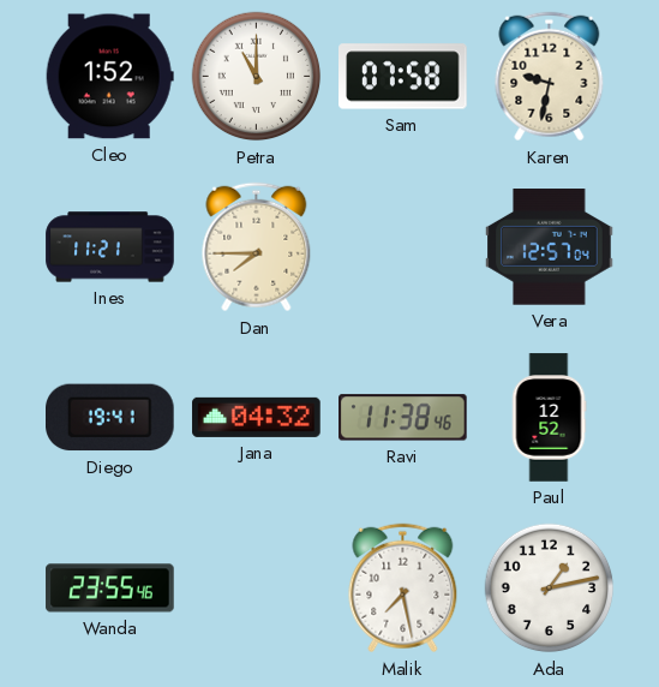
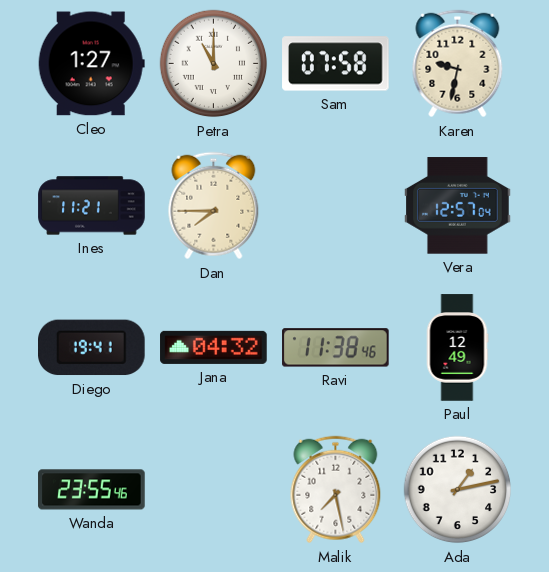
Cleo: 1:52 -> 1:27 (91, 64)
Paul: 12:52 -> 12:49 (457, 348)
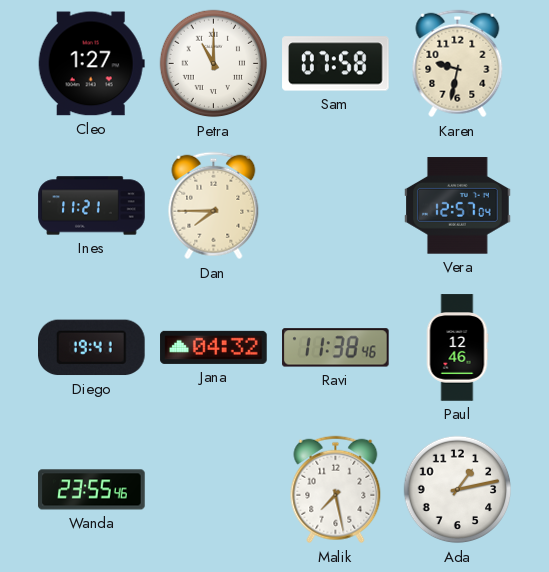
Paul: 12:49 -> 12:46 (457, 348)
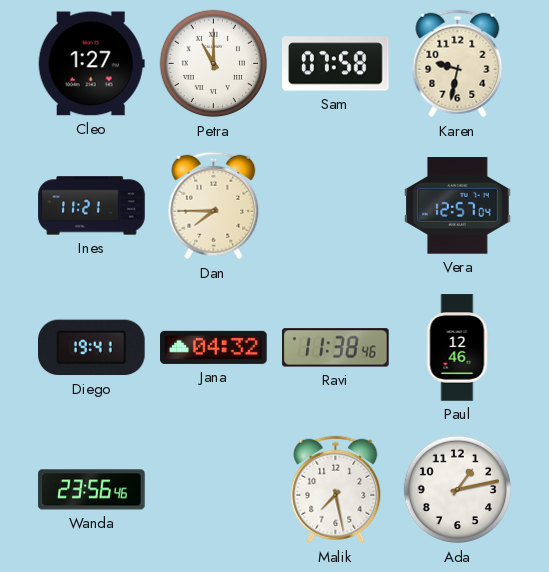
Wanda: 23:55 -> 23:56 (92, 490)
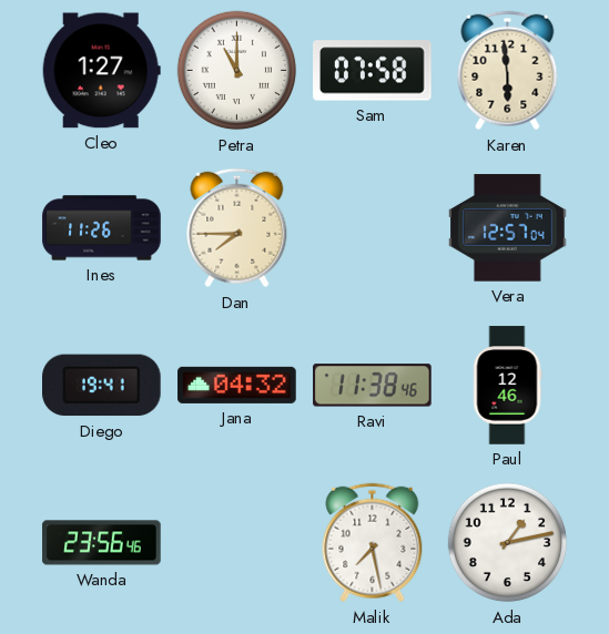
Karen: 9:32 -> 5:59 (508, 71)
Ines: 11:21 -> 11:26 (102, 228)
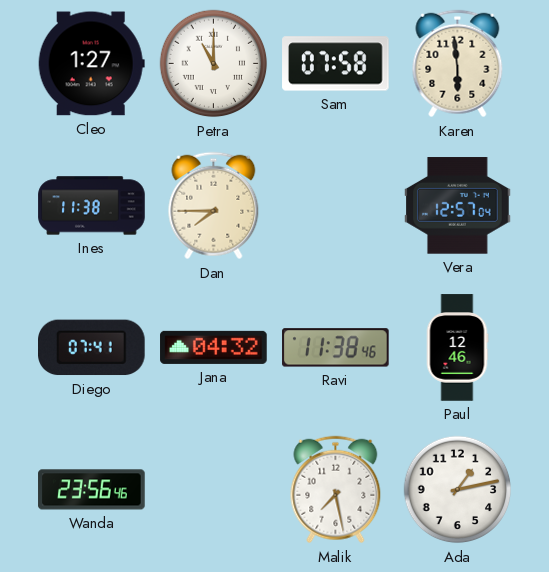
Ines: 11:26 -> 11:38 (92, 206)
Diego: 19:41 -> 07:41 (92, 348)
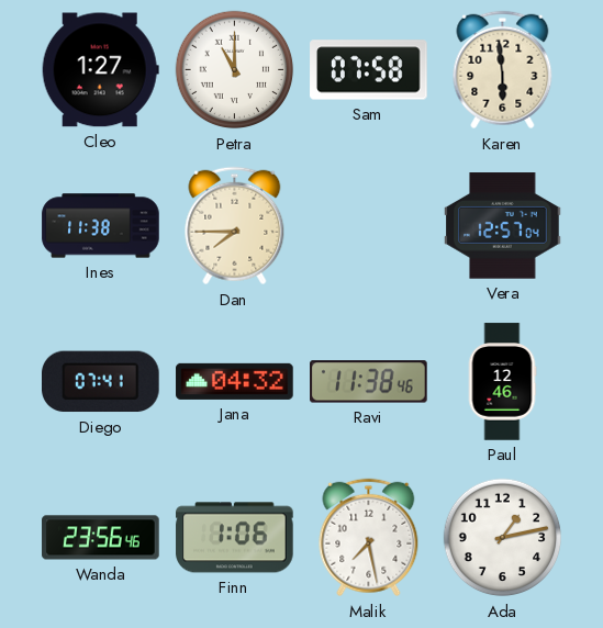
Finn: none -> 1:06 (235, 538)
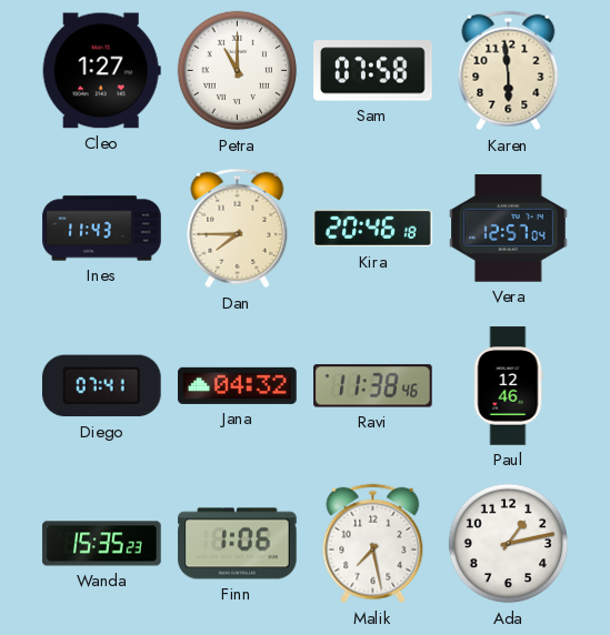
Ines: 11:38 -> 11:43 (102, 229)
Kira: none -> 20:46 (373, 229)
Wanda: 23:56 -> 15:35 (102, 544)
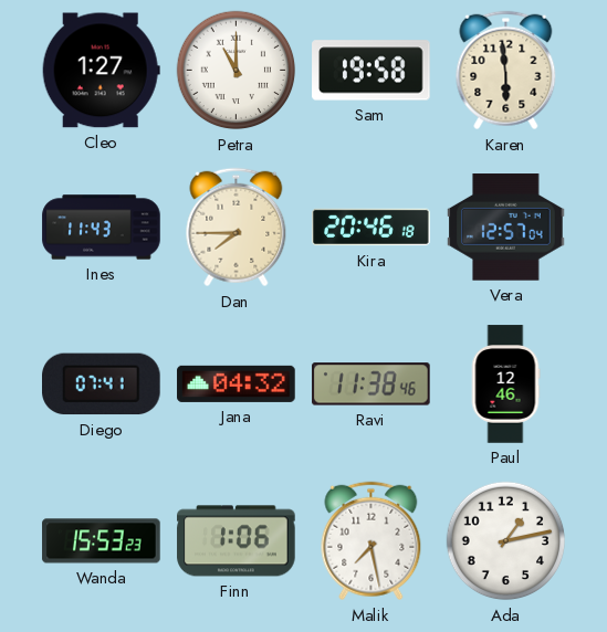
Sam: 07:58 -> 19:58 (371, 71)
Wanda: 15:35 -> 15:53 (102, 541)
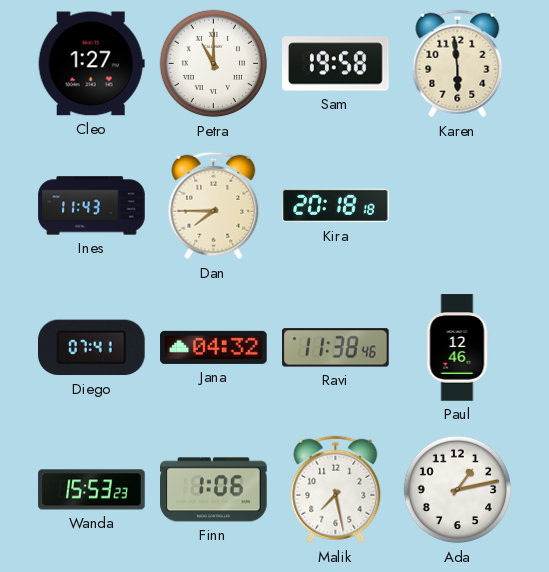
Kira: 20:46 -> 20:18 (336, 206)
Vera: 12:57 -> none (506, 228)
